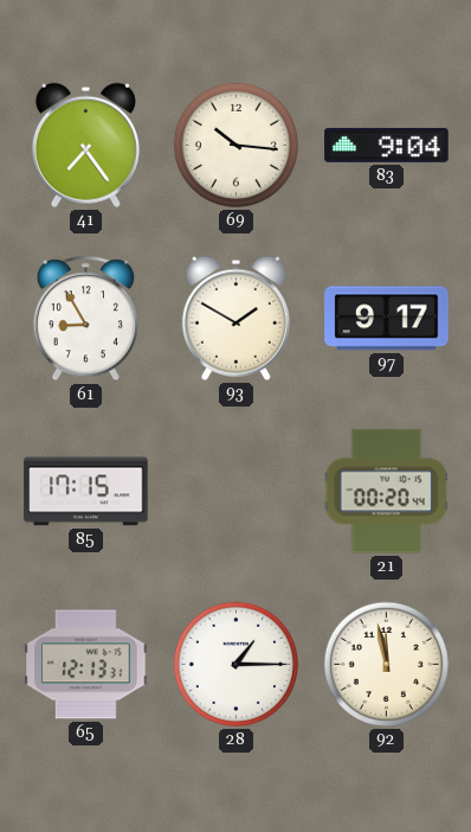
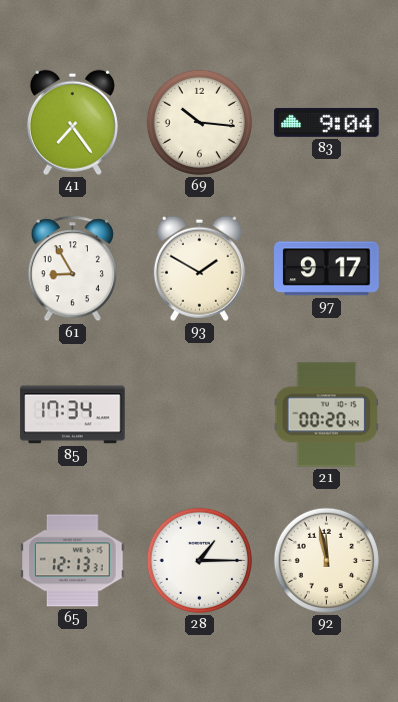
85: 17:15 -> 17:34 (73, 415)
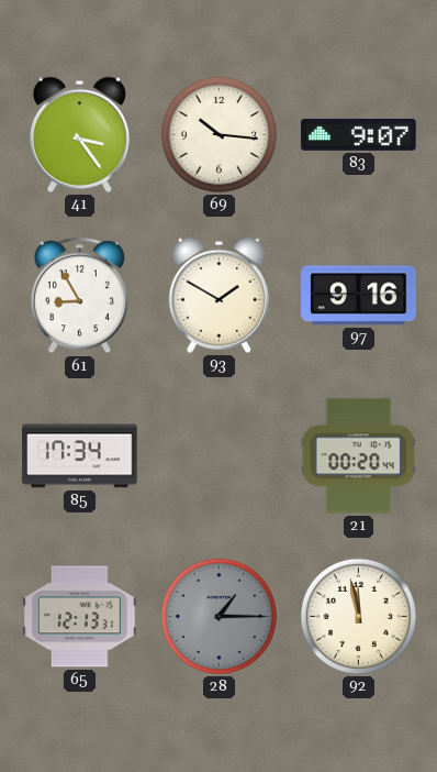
41: 7:24 -> 3:24 (79, 134)
83: 9:04 -> 9:07 (359, 134)
97: 9:17 -> 9:16 (359, 296)
28 dial: white -> grey (218, 616)
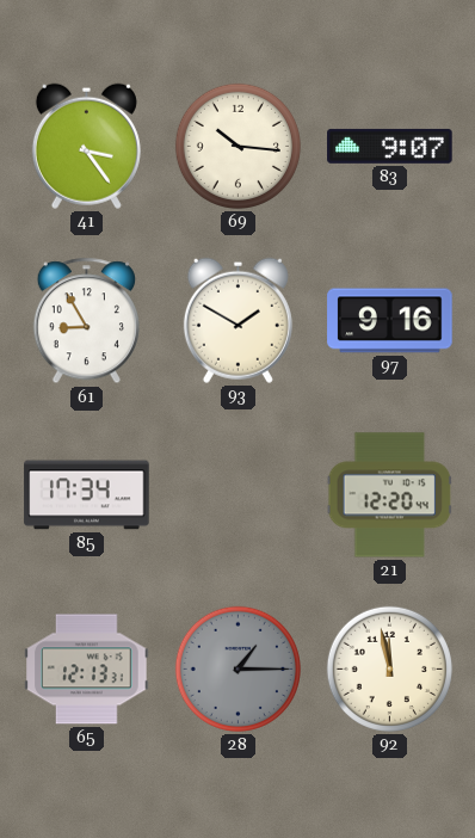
21: 00:20 -> 12:20 (389, 495)
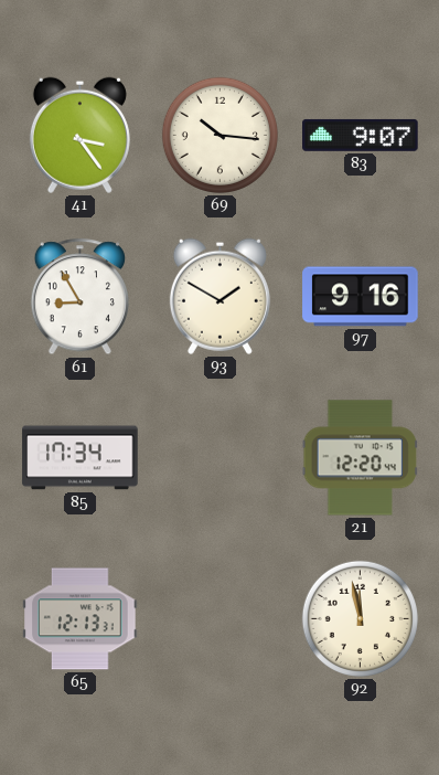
28: 1:15 -> none (237, 668)
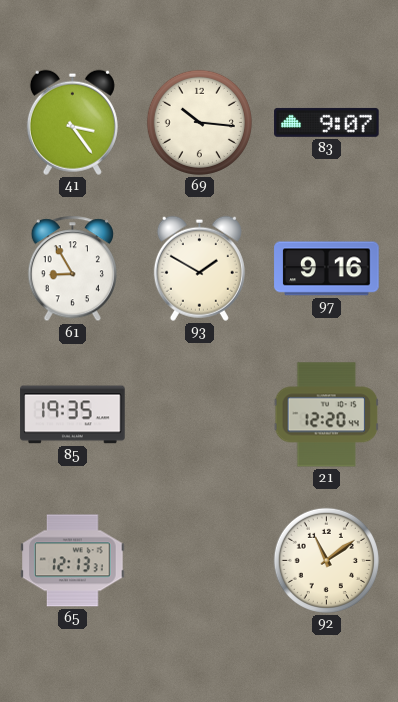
85: 17:34 -> 19:35 (73, 415)
92: 11:58 -> 11:09 (326, 560)
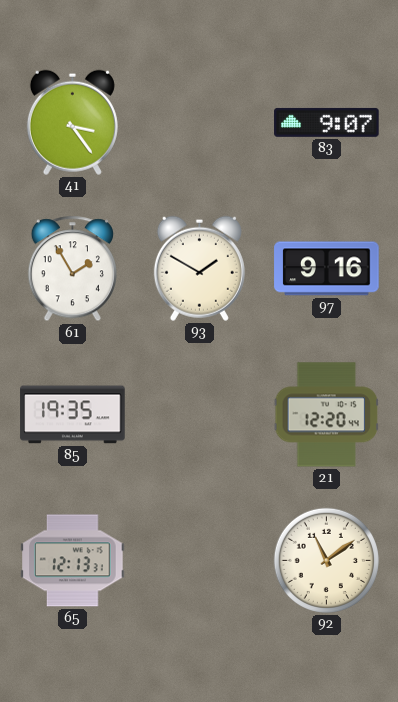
69: 10:16 -> none (199, 122)
61: 8:55 -> 1:55 (72, 269)
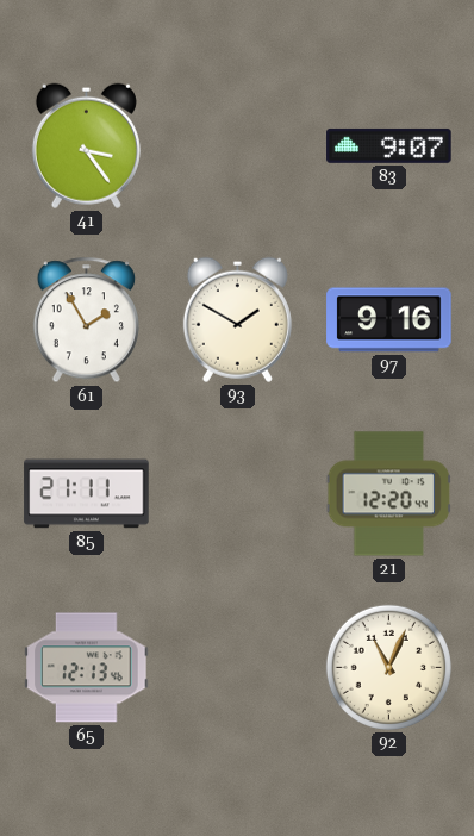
85: 19:35 -> 21:11 (87, 494)
65: 12:13:31 -> 12:13:46 (87, 668)
92: 11:09 -> 11:04 (388, 667)
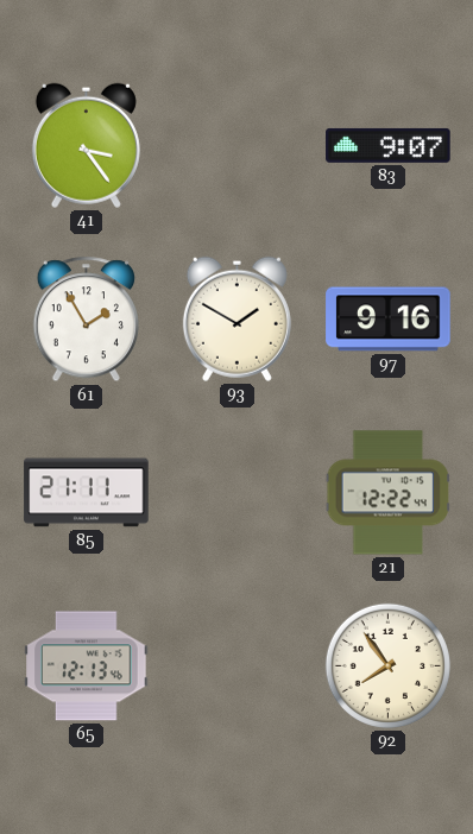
21: 12:20 -> 12:22 (387, 493)
92: 11:04 -> 7:54 (387, 665)
